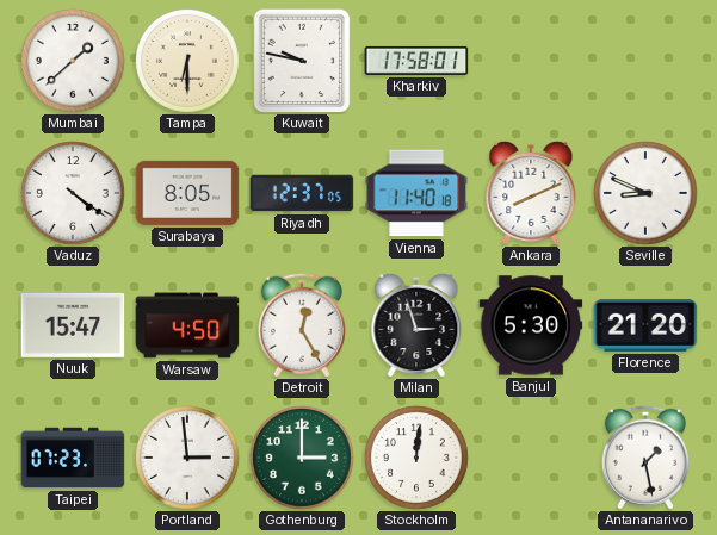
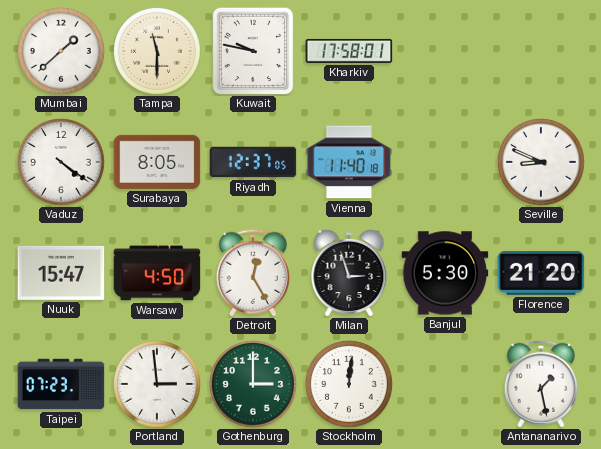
Tampa: 6:30 -> 11:30 (158, 52)
Ankara: 8:11 -> none (531, 193)
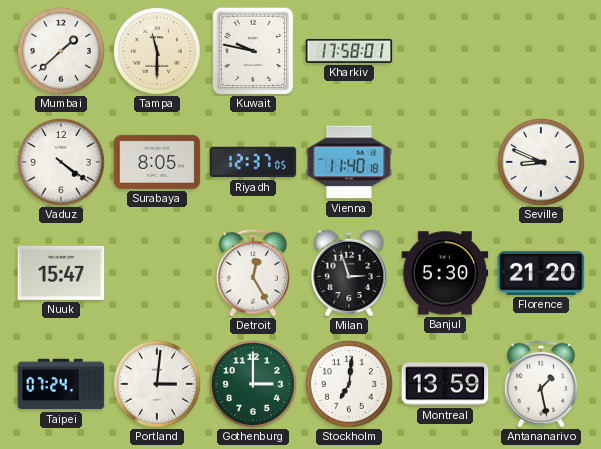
Warsaw: 4:50 -> none (157, 273)
Taipei: 07:23 -> 07:24 (61, 384)
Portland: 2:59 -> 3:01 (158, 385)
Stockholm: 12:01 -> 7:01 (350, 385)
Montreal: none -> 13:59 (445, 384)
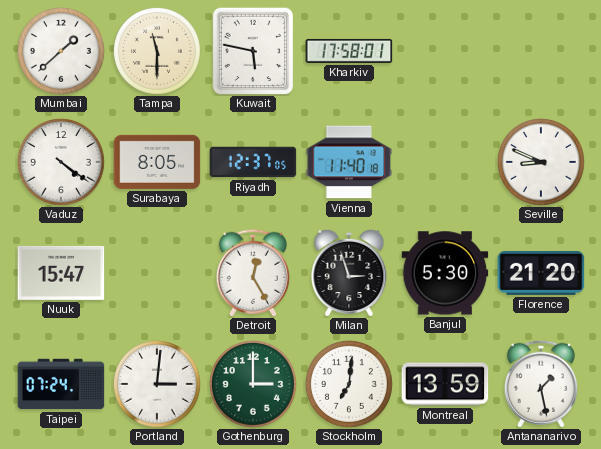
Kuwait: 9:47 -> 5:47 (253, 51)
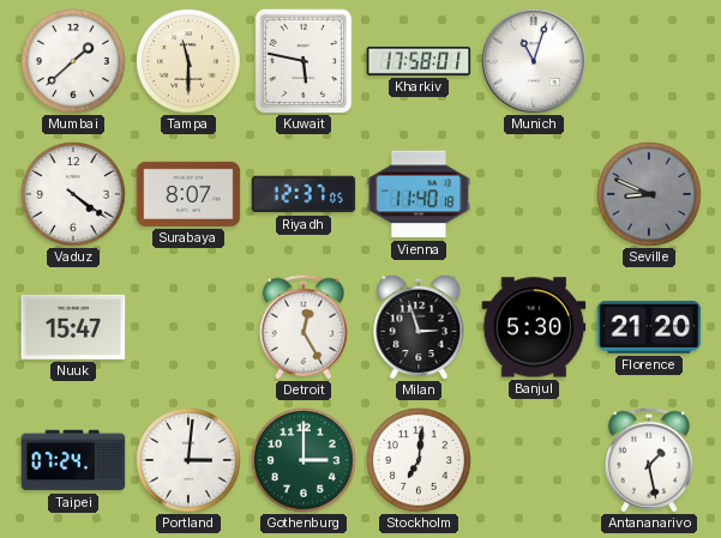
Munich: none -> 11:03 (535, 62)
Surabaya: 8:05 -> 8:07 (188, 194)
Seville dial: white -> grey (650, 195)
Montreal: 13:59 -> none (445, 384)
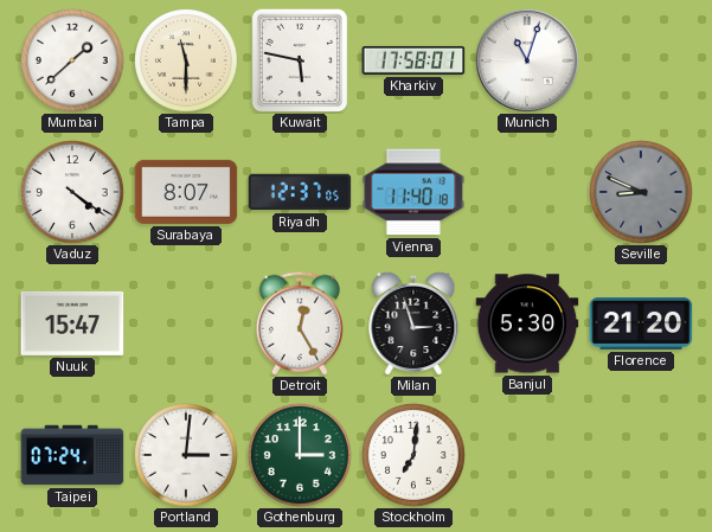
Antananarivo: 1:28 -> none (649, 460)
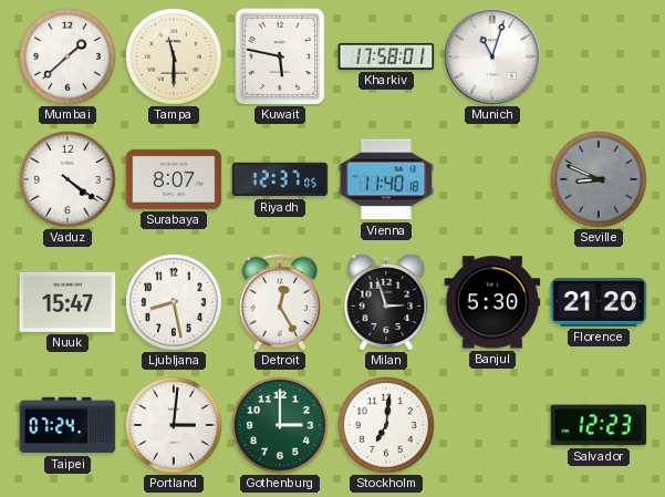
Ljubljana: none -> 8:28 (175, 303)
Salvador: none -> 12:23 (599, 425)
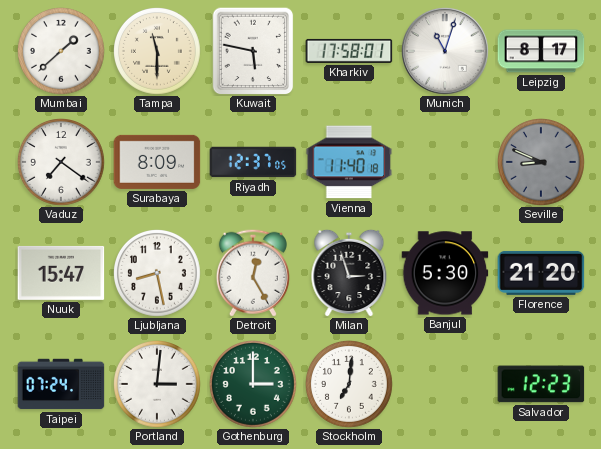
Leipzig: none -> 8:17 (541, 51)
Vaduz: 4:21 -> 7:21 (62, 163)
Surabaya: 8:07 -> 8:09 (157, 162)
